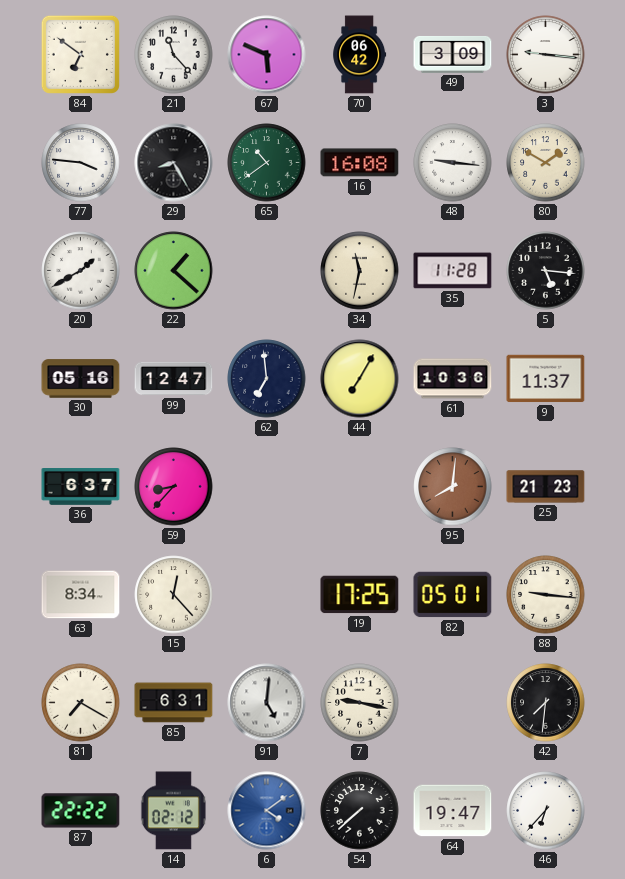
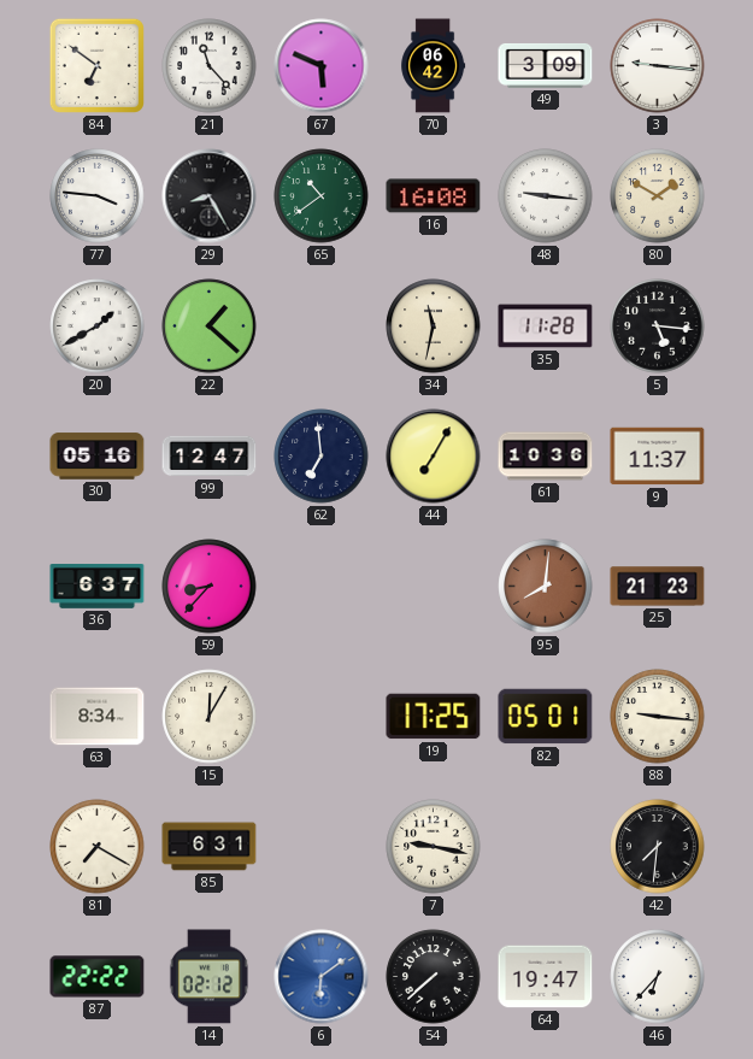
15: 12:23 -> 12:05 (210, 717)
91: 5:01 -> none (267, 703)
6: 4:09 -> 6:09 (322, 977)
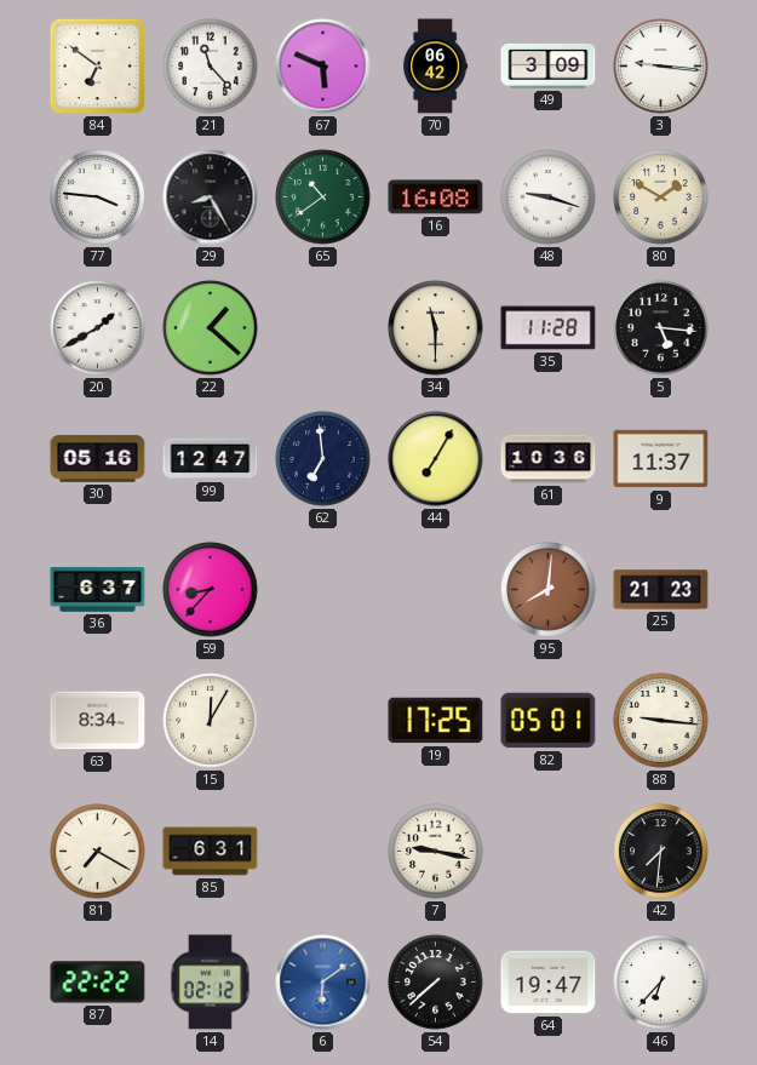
48: 9:16 -> 9:18 (549, 197)
34: 11:32 -> 11:30 (436, 328)
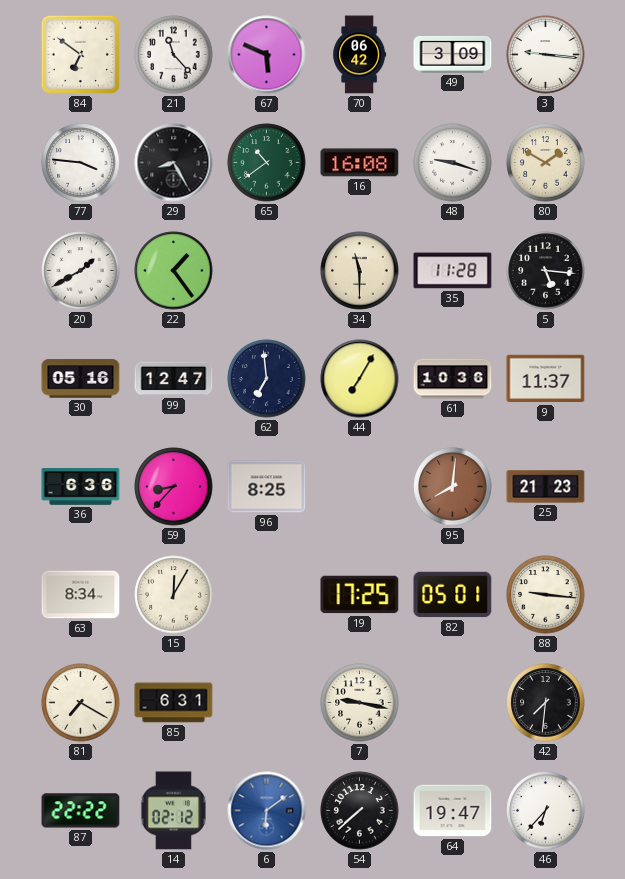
22: 1:22 -> 1:24 (174, 271)
36: 6:37 -> 6:36 (81, 487)
96: none -> 8:25 (267, 487)
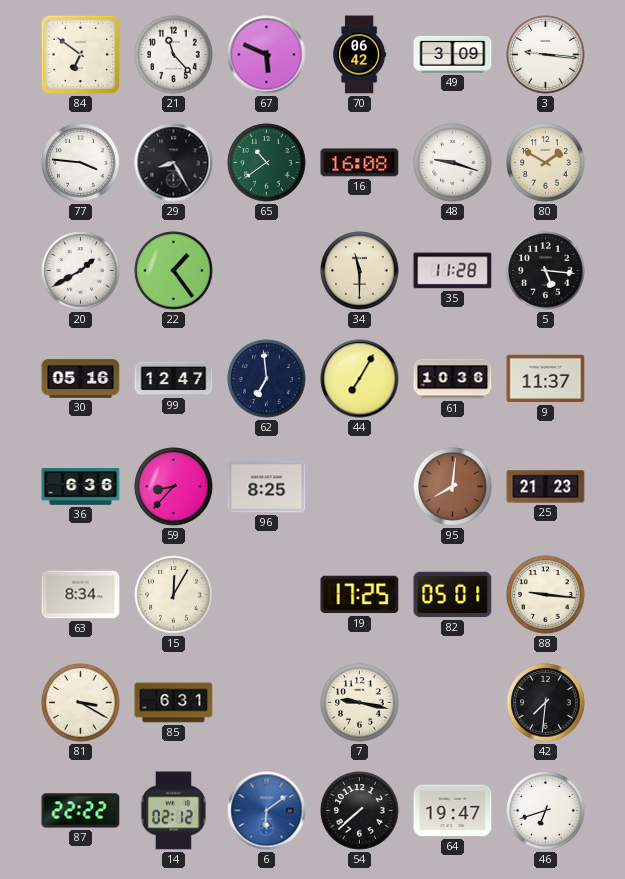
81: 7:20 -> 3:20 (81, 703)
46: 6:37 -> 6:42 (546, 811)
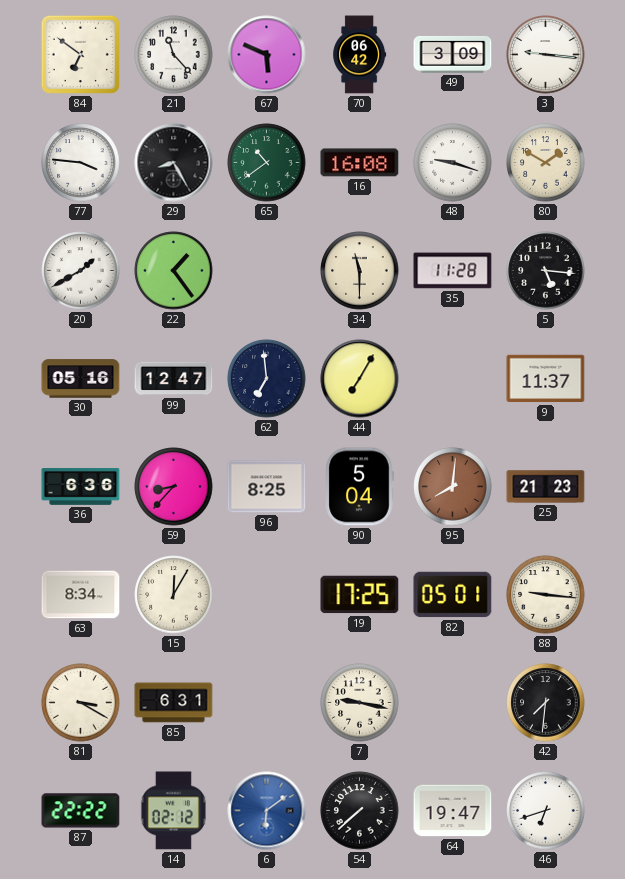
61: 10:36 -> none (453, 379)
90: none -> 5:04 (359, 487)
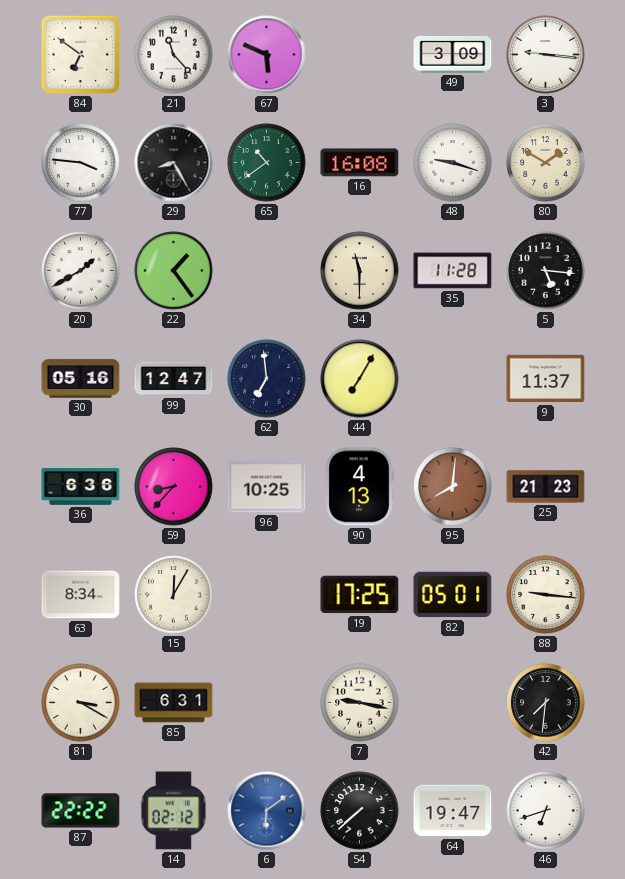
70: 06:42 -> none (360, 55)
96: 8:25 -> 10:25 (267, 487)
90: 5:04 -> 4:13 (359, 487)
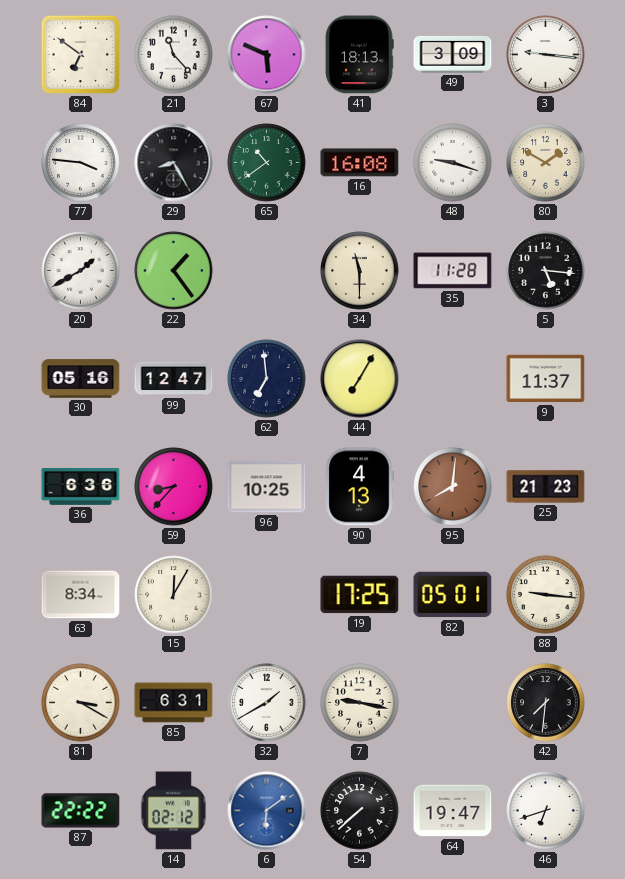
41: none -> 18:13 (359, 55)
32: none -> 1:40 (267, 703)
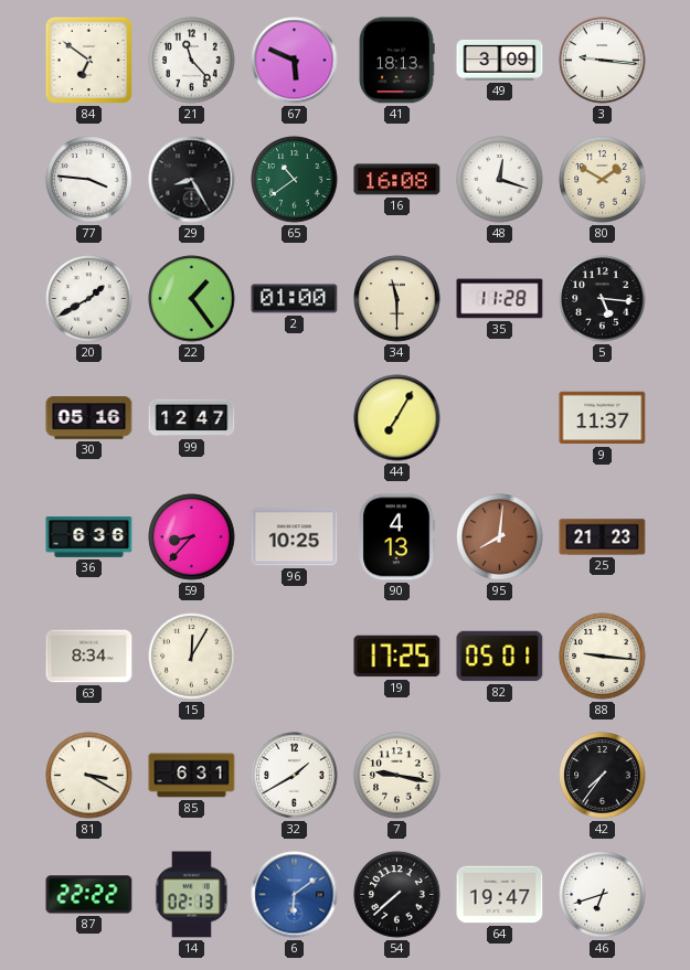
48: 9:18 -> 12:18 (500, 180)
2: none -> 01:00 (295, 299)
62: 6:59 -> none (267, 379)
42: 7:31 -> 7:36 (603, 776)
14: 02:12 -> 02:13 (191, 895)
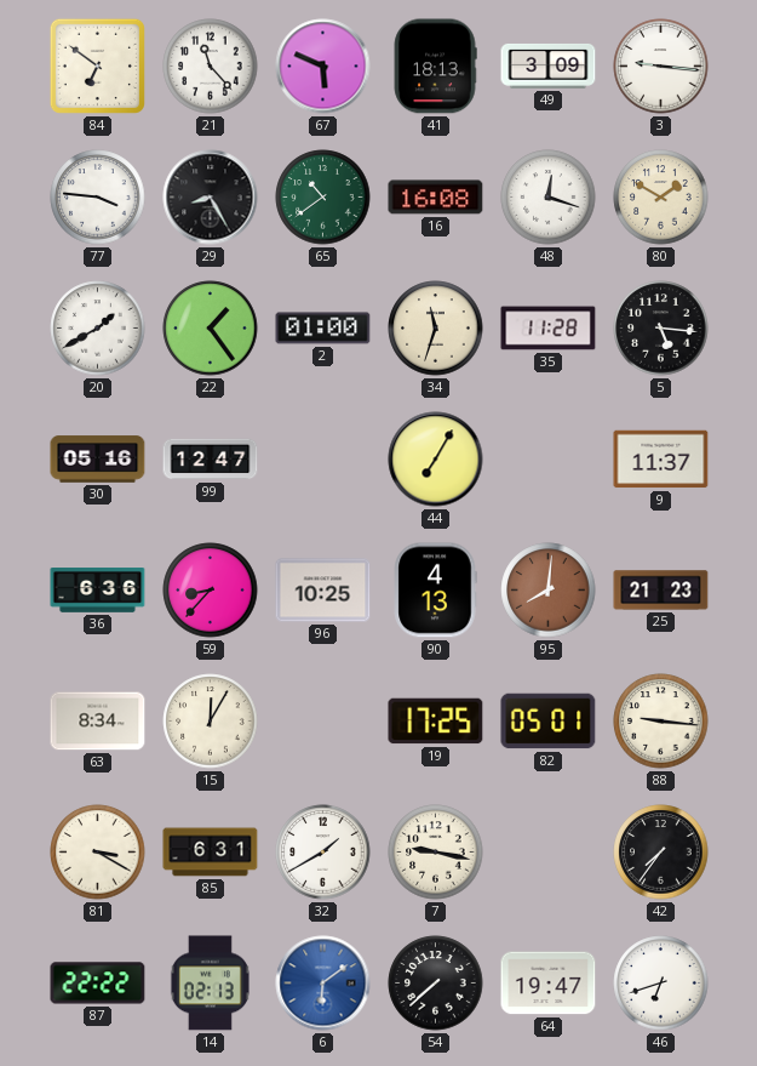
34: 11:30 -> 11:33 (436, 329)
